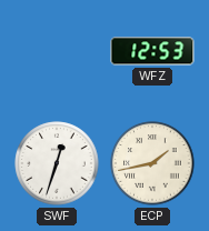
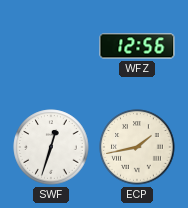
WFZ: 12:53 -> 12:56 (137, 46)
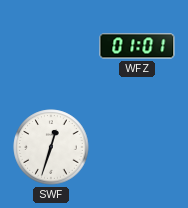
WFZ: 12:56 -> 01:01 (137, 46)
ECP: 1:43 -> none (137, 147)
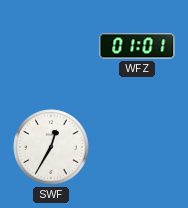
SWF: 12:33 -> 12:35 (51, 147)
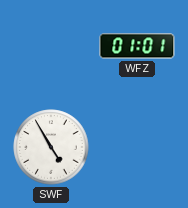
SWF: 12:35 -> 4:55 (51, 147)
